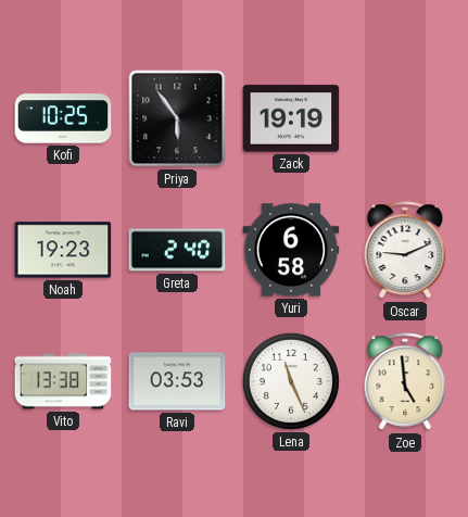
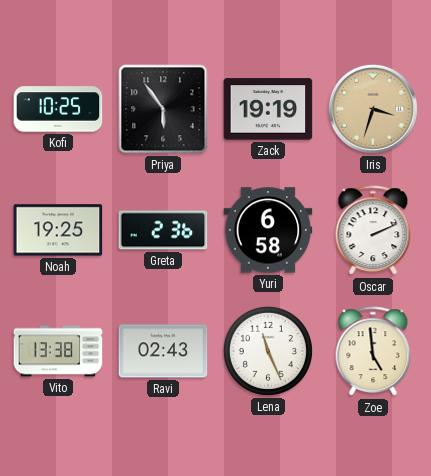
Iris: none -> 3:33 (373, 109)
Noah: 19:23 -> 19:25 (58, 230)
Greta: 2:40 -> 2:36 (163, 230)
Oscar: 9:11 -> 2:11 (373, 231)
Ravi: 03:53 -> 02:43 (163, 351)
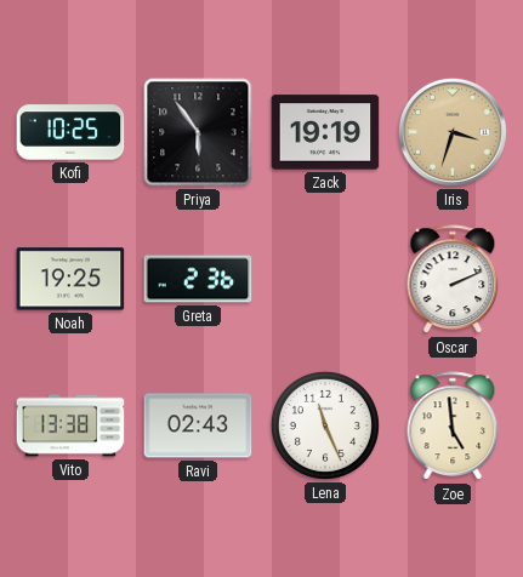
Yuri: 6:58 -> none (268, 230)
